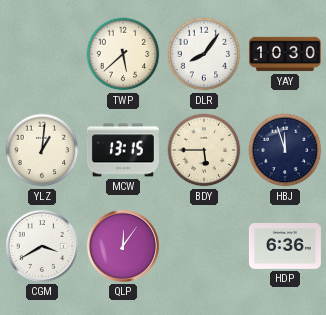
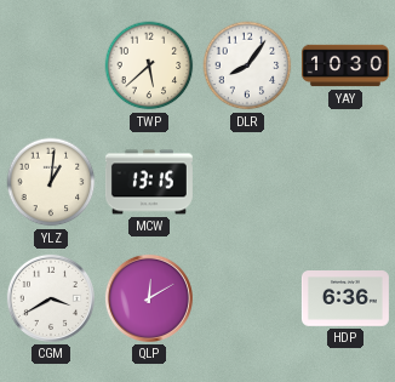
BDY: 5:45 -> none (204, 150)
HBJ: 11:57 -> none (285, 150)
QLP: 12:06 -> 12:10 (149, 298)
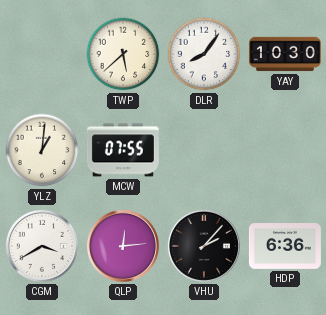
MCW: 13:15 -> 07:55 (123, 150)
QLP: 12:10 -> 12:14 (123, 246)
VHU: none -> 2:07 (204, 246)
